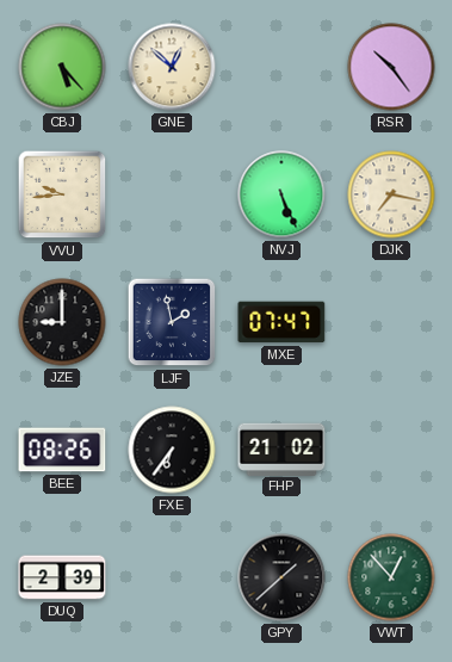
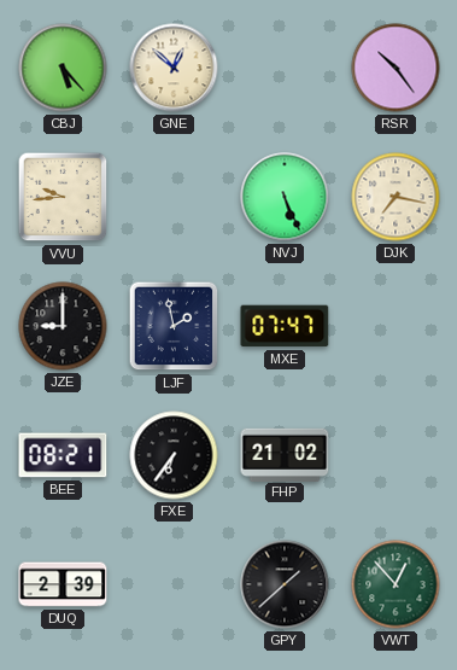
BEE: 08:26 -> 08:21 (63, 455)
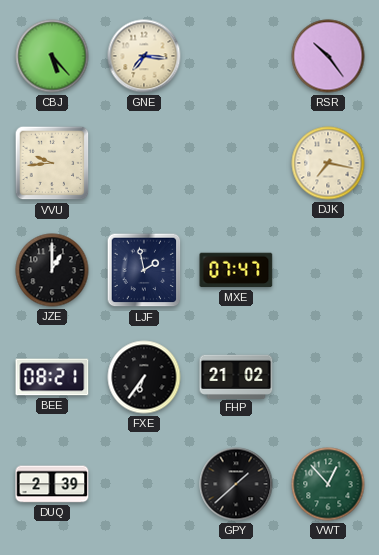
GNE: 12:52 -> 7:16 (144, 56)
NVJ: 5:26 -> none (285, 197)
JZE: 9:00 -> 1:00 (52, 270)
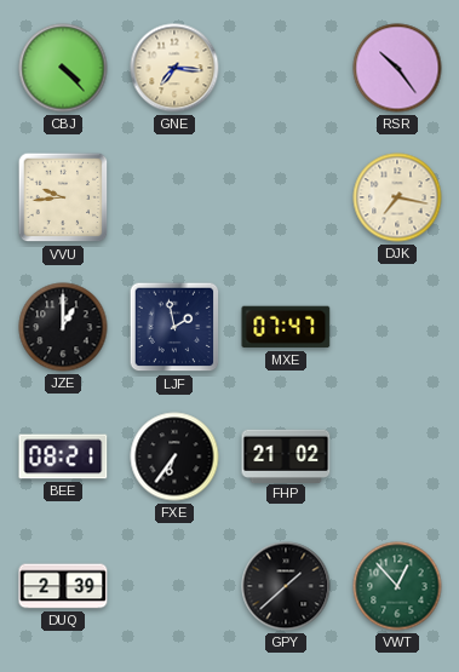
CBJ: 5:23 -> 4:23 (63, 68)
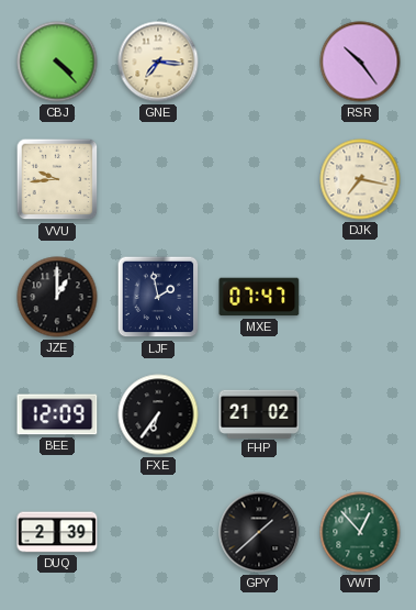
BEE: 08:21 -> 12:09 (57, 414)
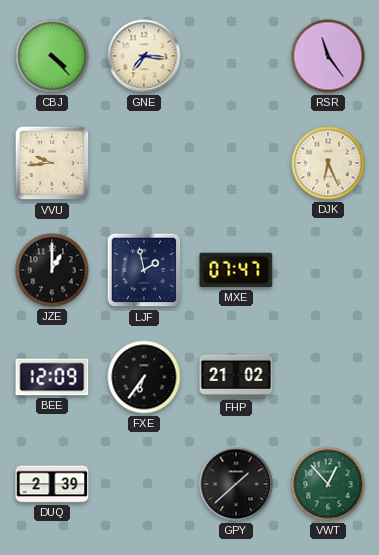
RSR: 10:24 -> 11:24 (328, 56)
DJK: 7:17 -> 6:26 (328, 163)
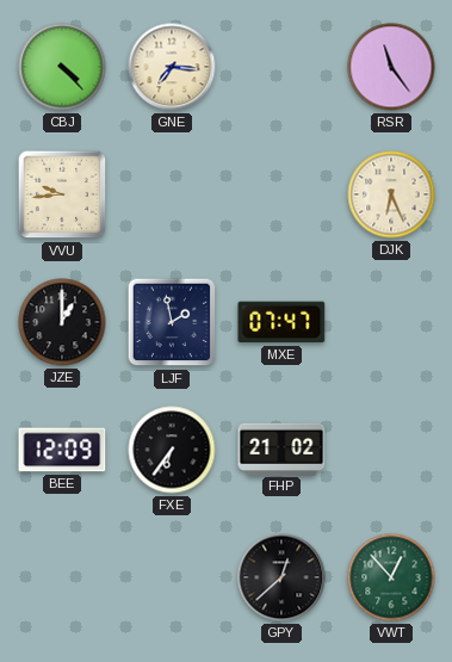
DUQ: 2:39 -> none (52, 484)
GPY: 1:38 -> 12:38 (281, 577)
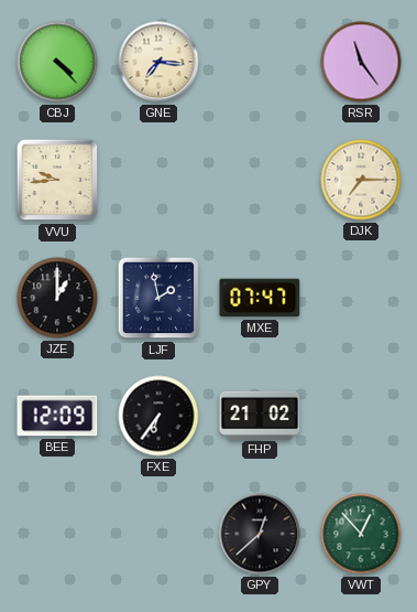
DJK: 6:26 -> 7:15 (361, 180)
